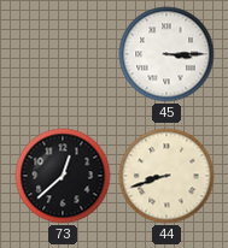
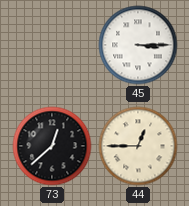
44: 8:42 -> 12:45 (138, 146)
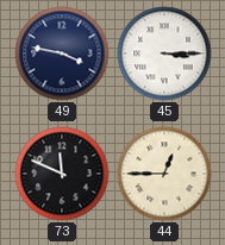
49: none -> 3:47 (62, 54)
73: 12:38 -> 11:49 (62, 174)
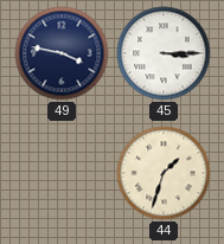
73: 11:49 -> none (62, 174)
44: 12:45 -> 1:33 (164, 173)
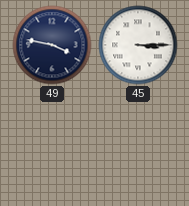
44: 1:33 -> none (164, 173)
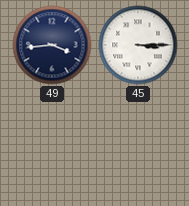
49: 3:47 -> 3:44 (52, 45)
